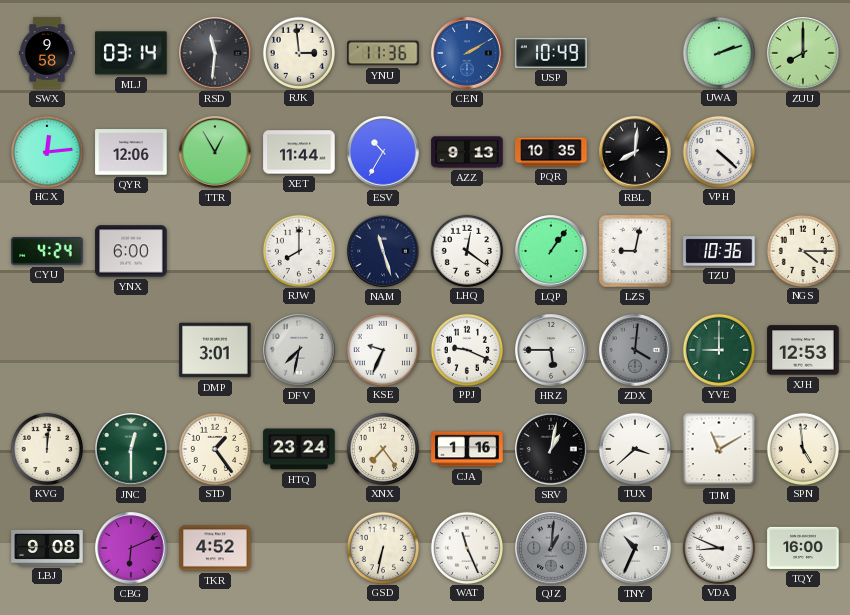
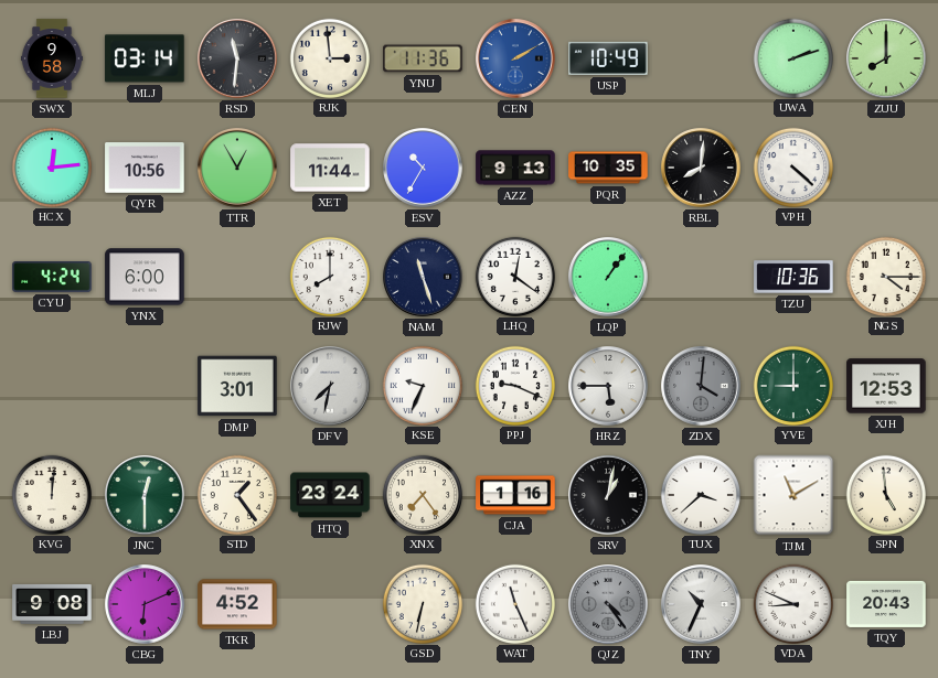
QYR: 12:06 -> 10:56 (145, 168)
LZS: 9:02 -> none (635, 251)
QJZ: 1:01 -> 4:24 (608, 604)
TQY: 16:00 -> 20:43 (886, 604)
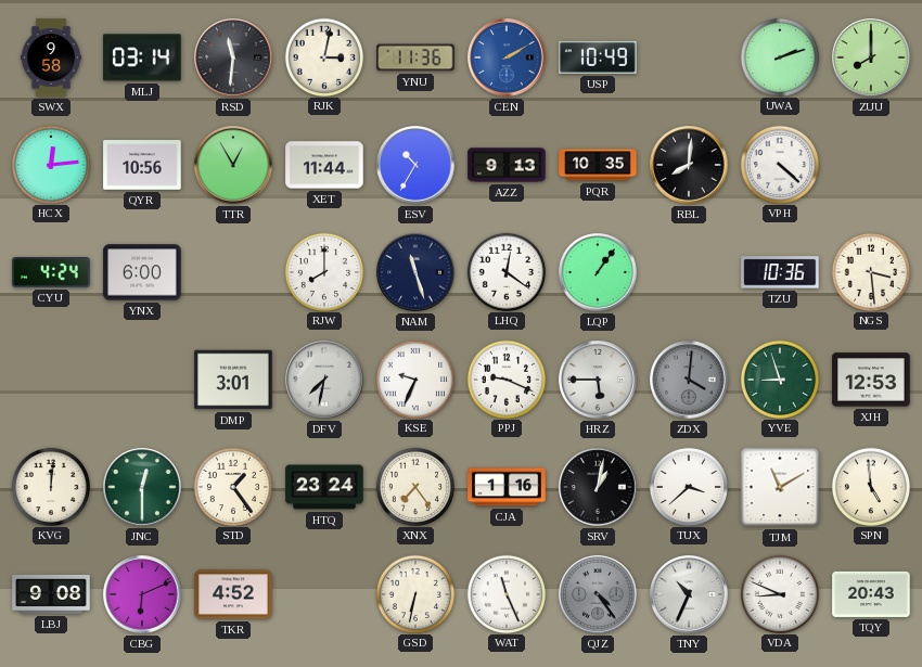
RJK: 2:59 -> 3:02 (323, 56)
NGS: 4:15 -> 3:29 (870, 271)
YVE: 9:00 -> 8:57 (779, 379)
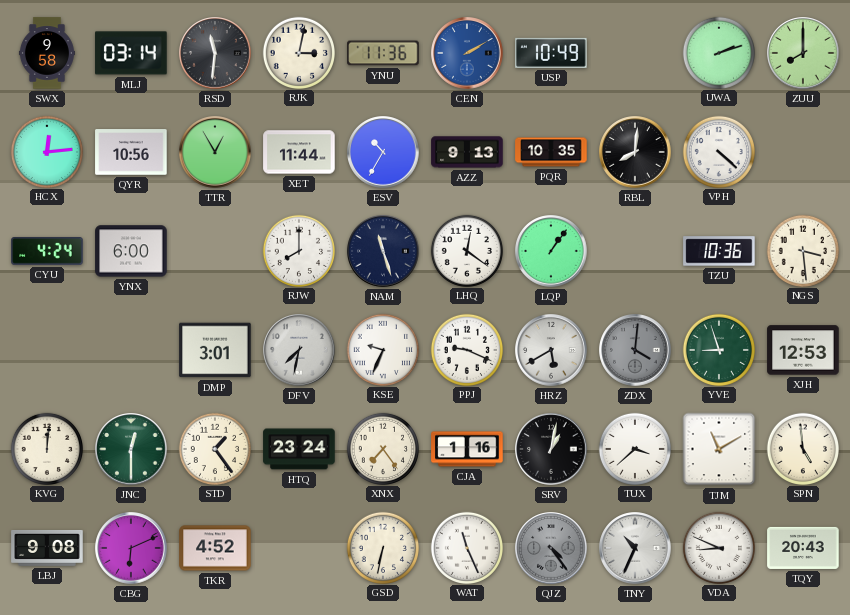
HRZ: 5:45 -> 5:40 (551, 350)
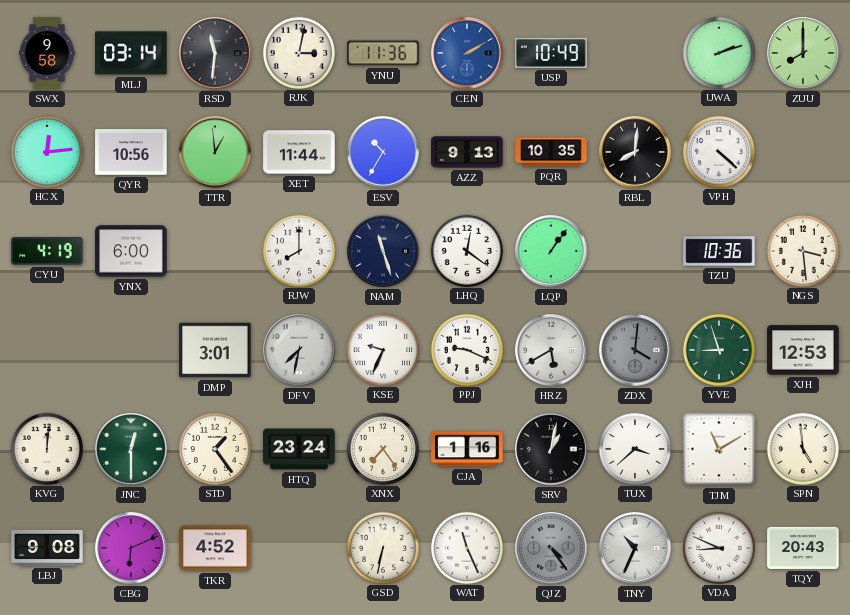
TTR: 12:55 -> 12:59 (215, 152)
CYU: 4:24 -> 4:19 (47, 251)
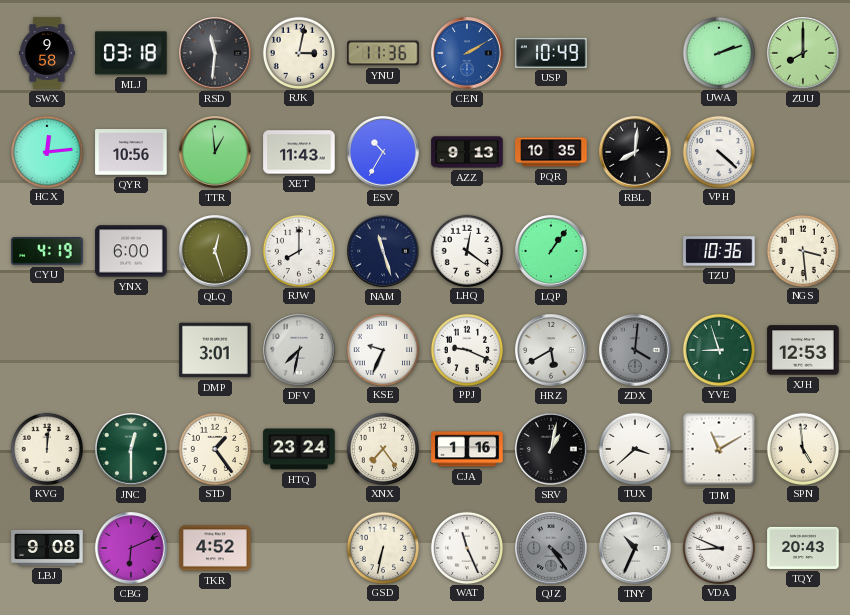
MLJ: 03:14 -> 03:18 (131, 53)
XET: 11:44 -> 11:43 (299, 152)
QLQ: none -> 12:27 (215, 251)
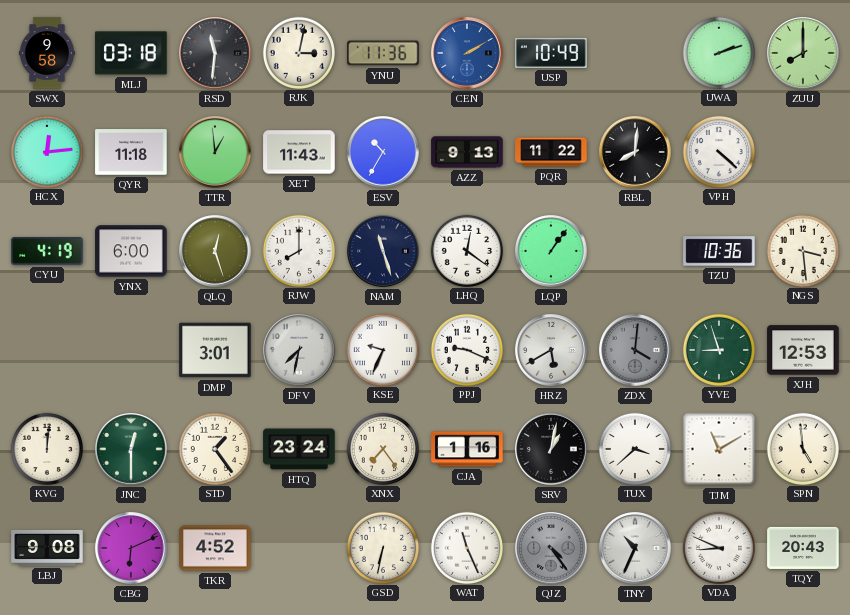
QYR: 10:56 -> 11:18 (131, 152)
PQR: 10:35 -> 11:22 (551, 152)
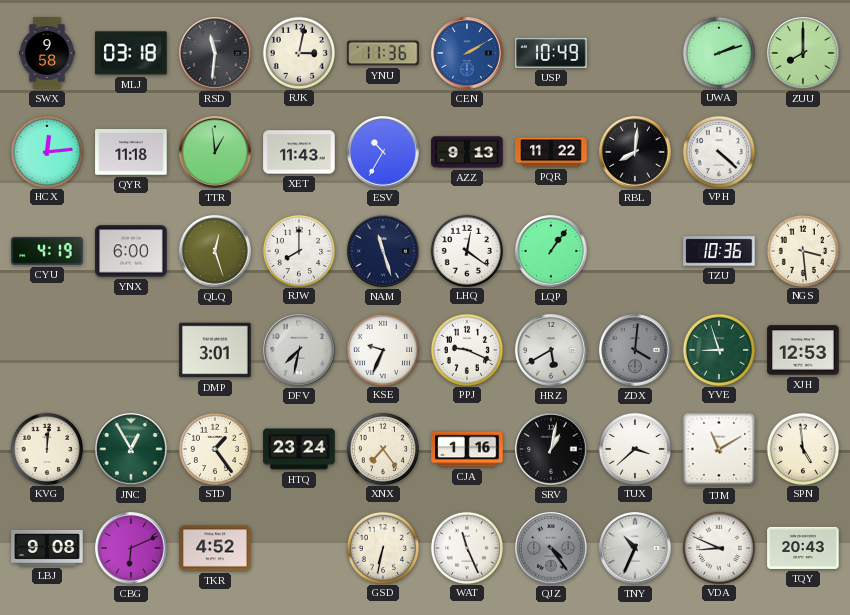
JNC: 12:30 -> 12:55 (131, 449)
